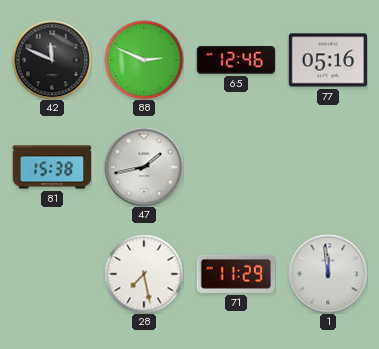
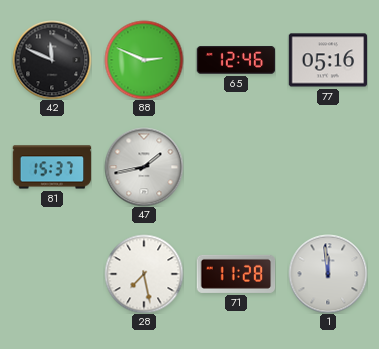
81: 15:38 -> 15:37 (52, 167)
71: 11:29 -> 11:28 (236, 274)
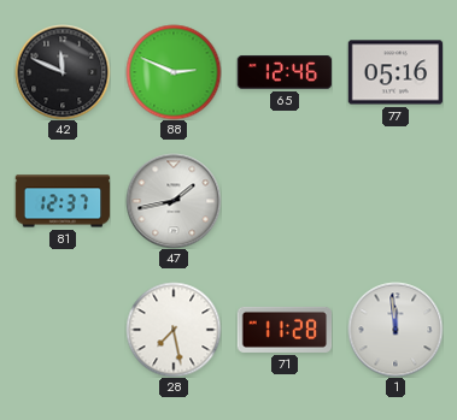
81: 15:37 -> 12:37 (63, 201)
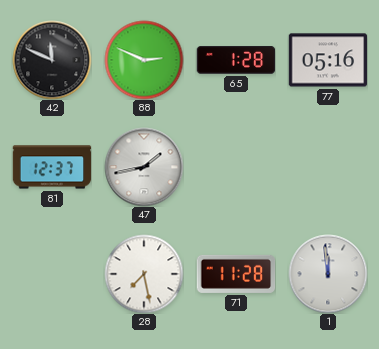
65: 12:46 -> 1:28 (236, 60)
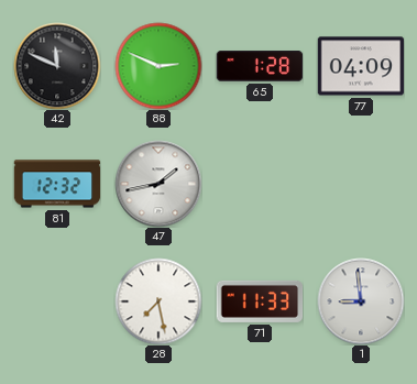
77: 05:16 -> 04:09 (361, 66)
81: 12:37 -> 12:32 (57, 184)
71: 11:28 -> 11:33 (260, 301)
1: 11:59 -> 8:59 (361, 301)
